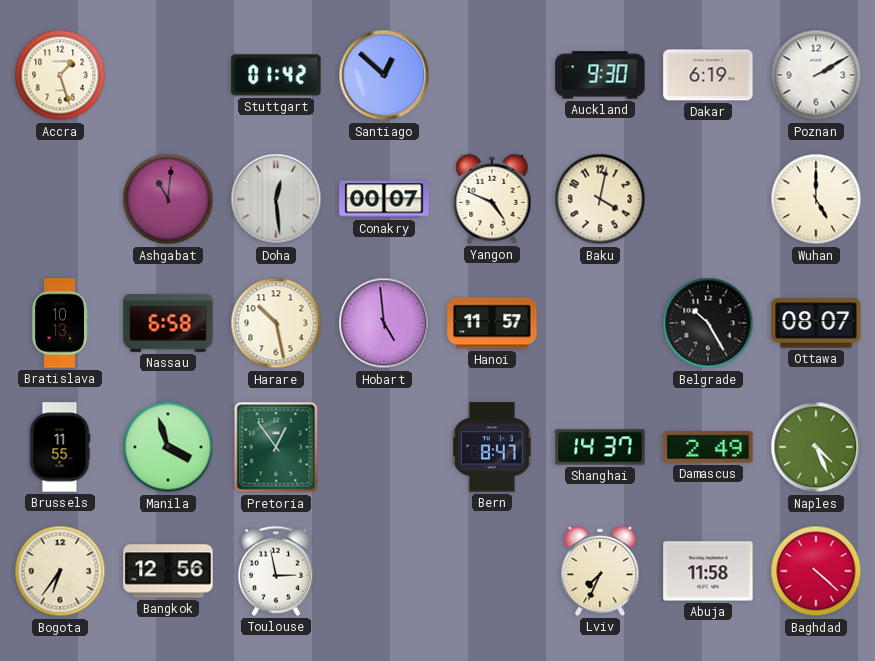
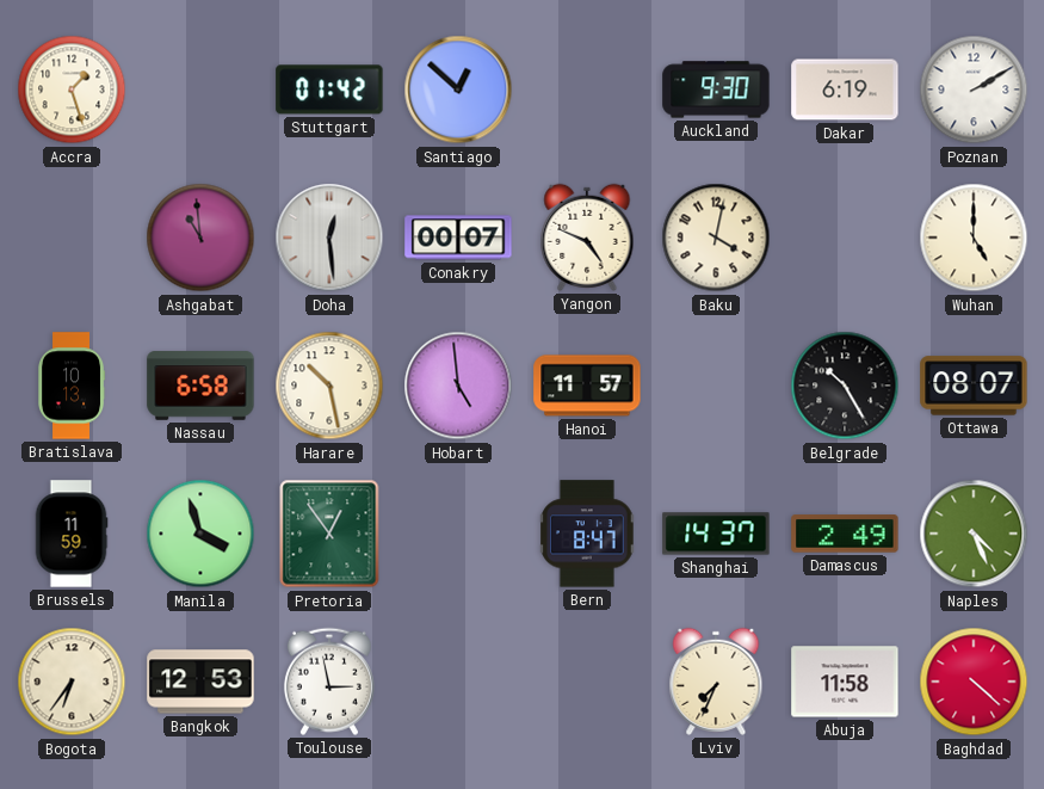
Ashgabat: 11:01 -> 10:59 (200, 238)
Brussels: 11:55 -> 11:59 (72, 534)
Bangkok: 12:56 -> 12:53 (200, 682)
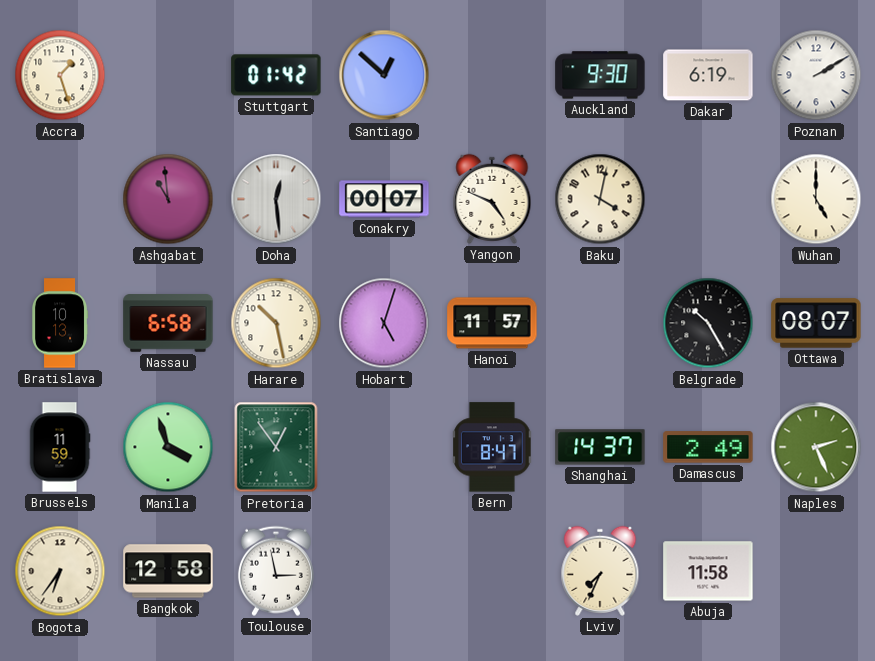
Hobart: 4:59 -> 5:03 (384, 323)
Naples: 4:26 -> 2:26 (816, 447)
Bangkok: 12:53 -> 12:58 (168, 571)
Baghdad: 4:22 -> none (974, 682)
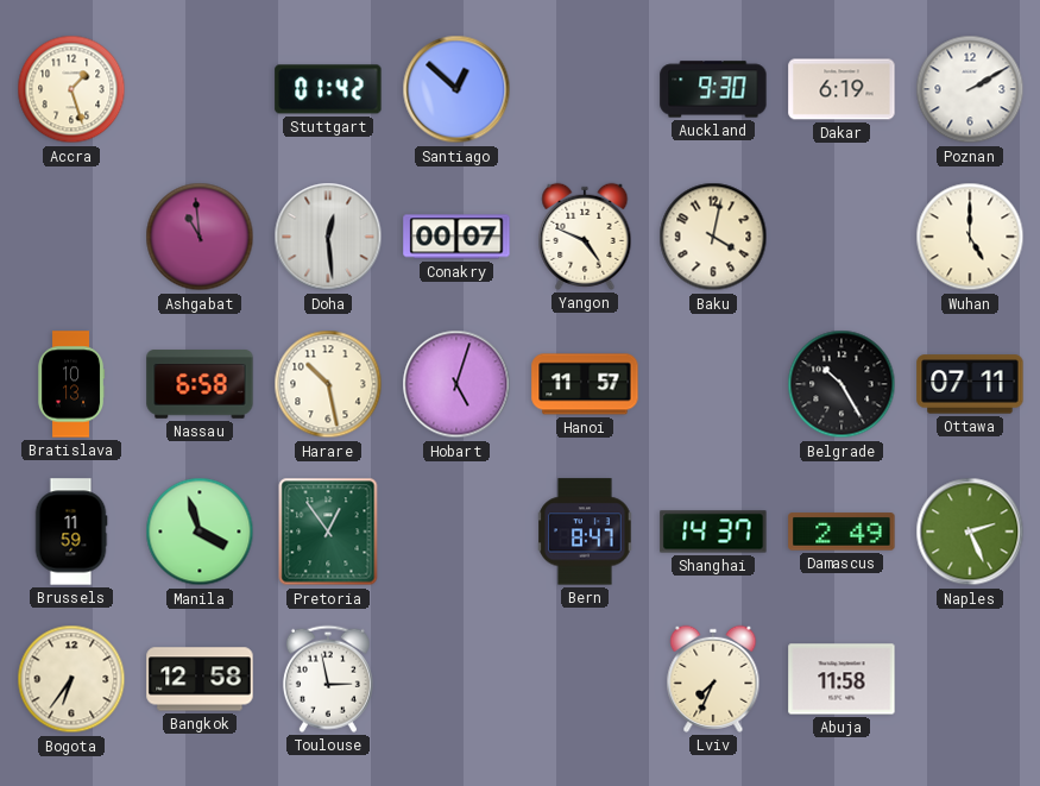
Ottawa: 08:07 -> 07:11 (970, 384)
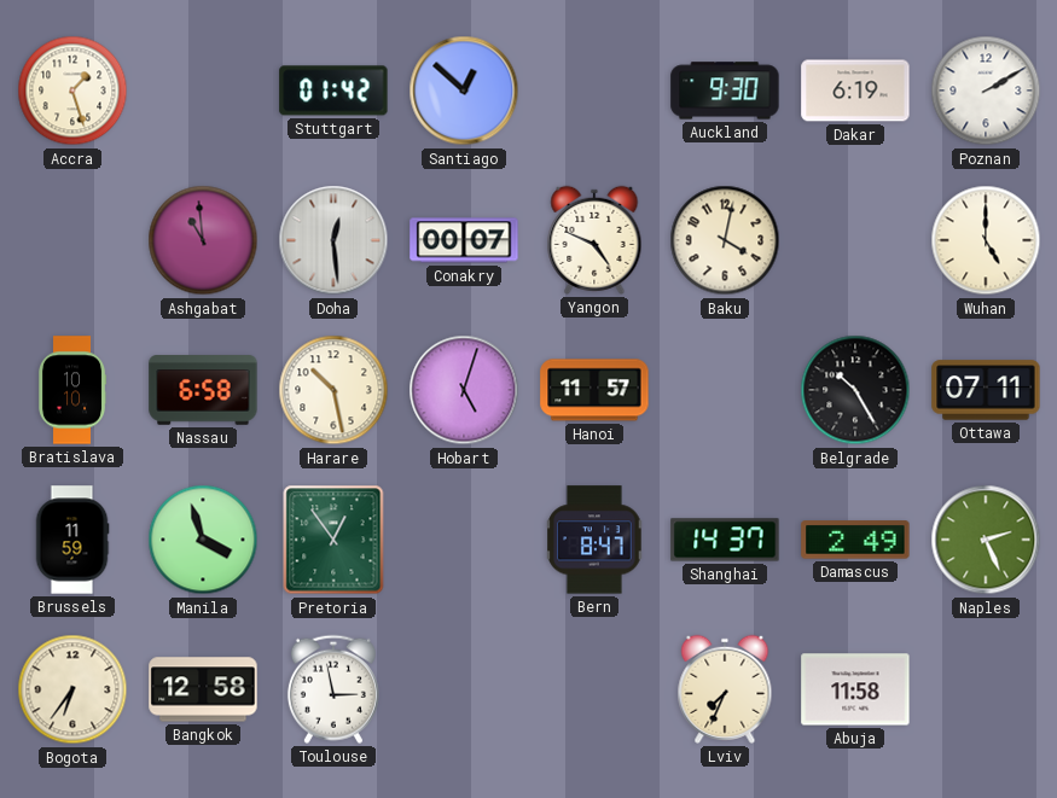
Bratislava: 10:13 -> 10:10 (74, 390)
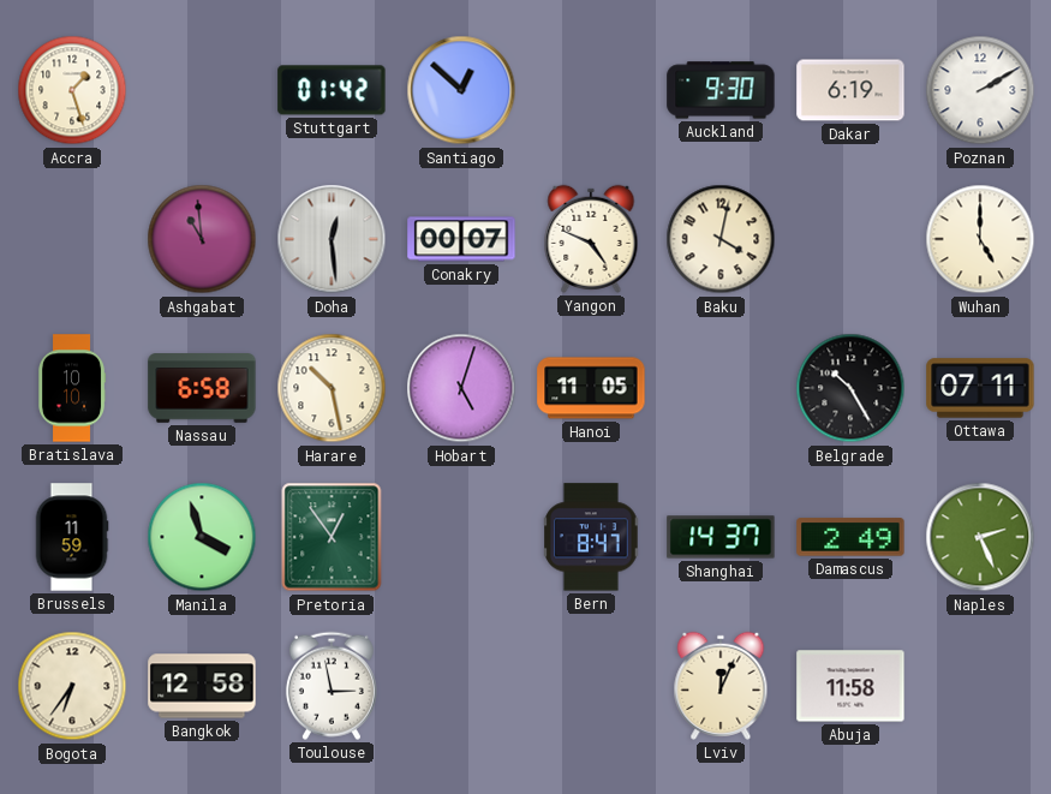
Hanoi: 11:57 -> 11:05 (591, 388)
Lviv: 7:34 -> 12:04 (721, 686)
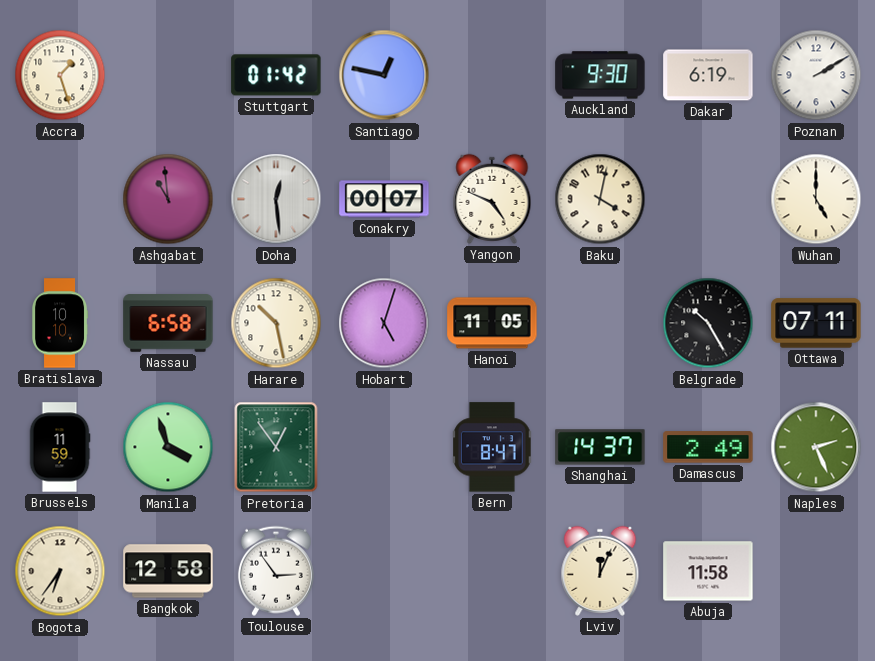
Santiago: 12:52 -> 12:47 (384, 75)
Toulouse: 2:58 -> 2:54 (276, 571)
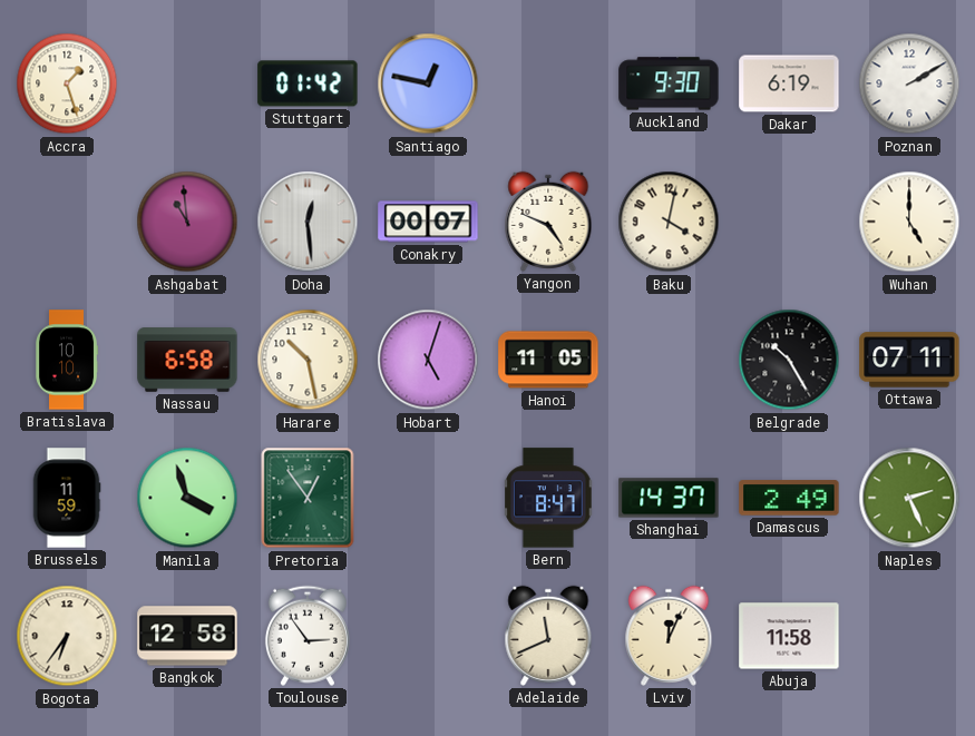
Adelaide: none -> 11:41 (548, 636)
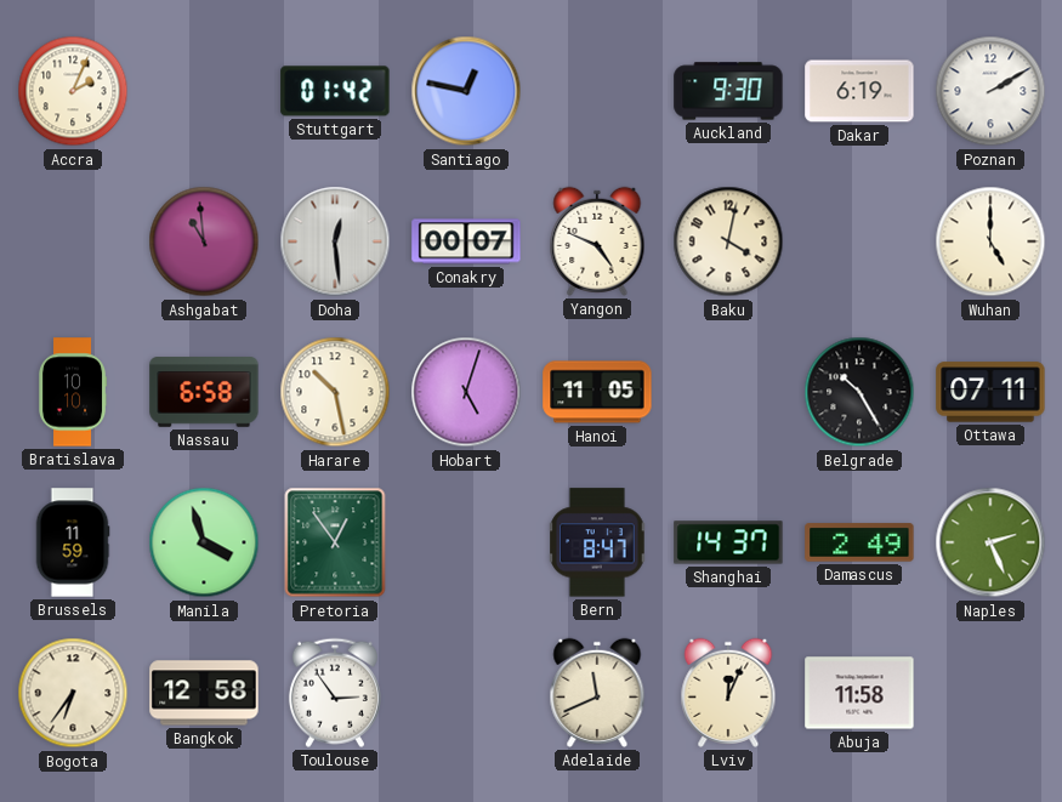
Accra: 1:27 -> 2:04 (73, 91)
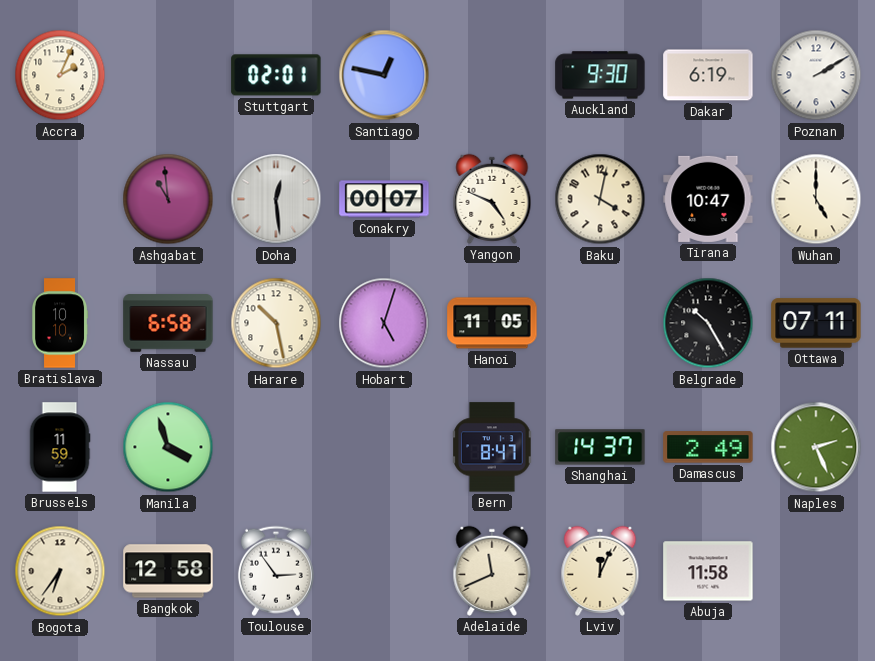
Stuttgart: 01:42 -> 02:01 (276, 75)
Tirana: none -> 10:47 (708, 199)
Pretoria: 12:54 -> none (335, 542)
